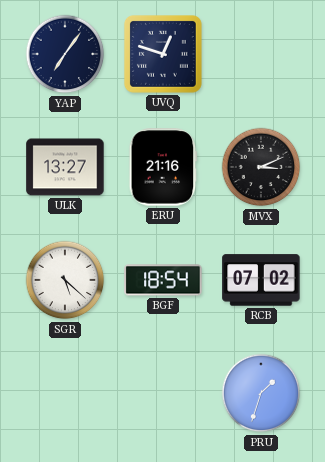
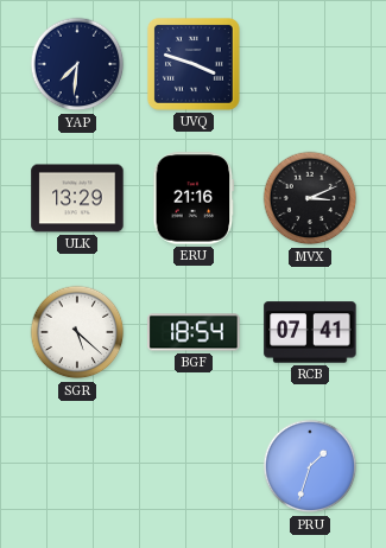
YAP: 7:06 -> 7:31 (77, 64)
UVQ: 12:48 -> 3:48 (195, 65)
ULK: 13:27 -> 13:29 (77, 198)
RCB: 07:02 -> 07:41 (310, 332)
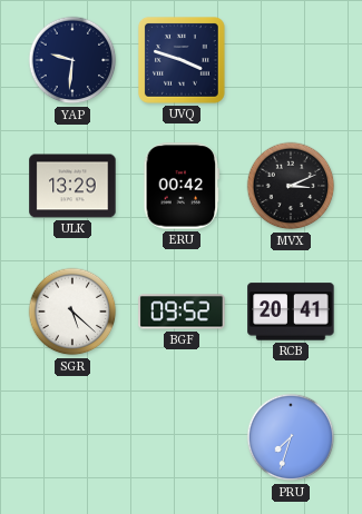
YAP: 7:31 -> 9:31 (72, 60)
ERU: 21:16 -> 00:42 (182, 186)
BGF: 18:54 -> 09:52 (182, 312)
RCB: 07:41 -> 20:41 (291, 312)
PRU: 1:33 -> 7:33 (291, 437)
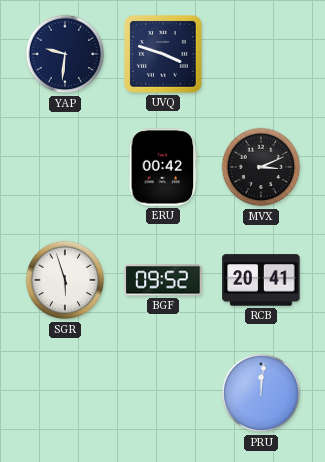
ULK: 13:29 -> none (72, 186)
SGR: 5:22 -> 5:57 (65, 280)
PRU: 7:33 -> 12:01 (261, 393)
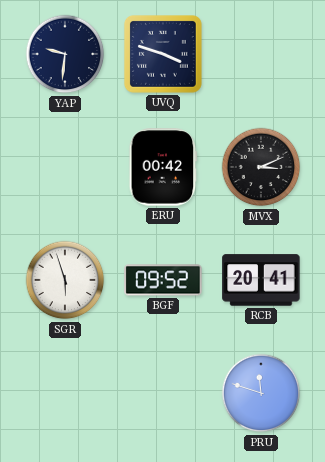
PRU: 12:01 -> 11:48 (261, 393)
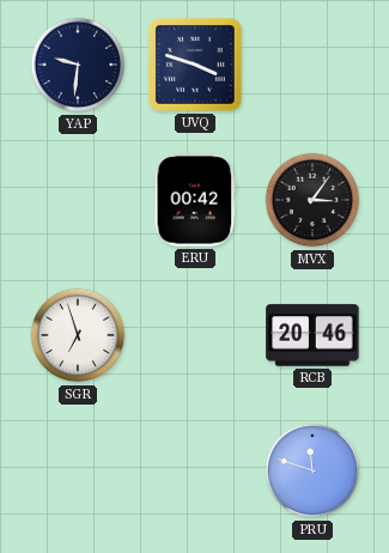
MVX: 3:11 -> 3:06 (312, 200)
SGR: 5:57 -> 6:57 (78, 335)
BGF: 09:52 -> none (163, 280)
RCB: 20:41 -> 20:46 (312, 335)
